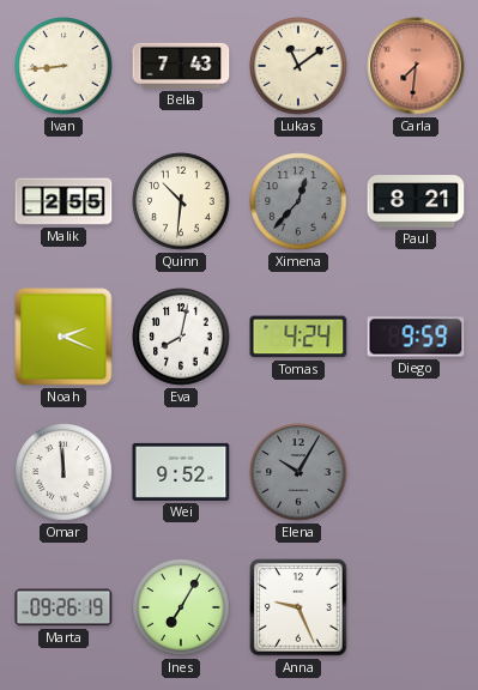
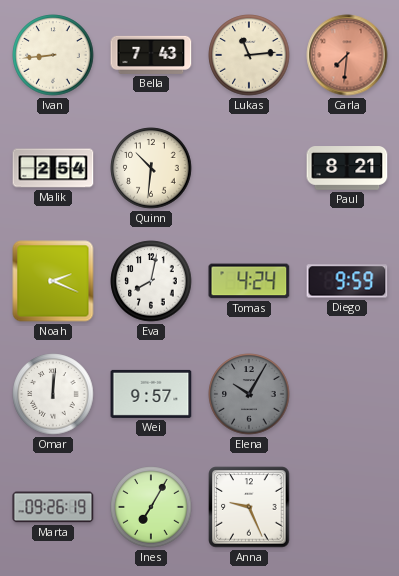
Lukas: 11:09 -> 11:14 (249, 55)
Malik: 2:55 -> 2:54 (53, 168)
Ximena: 12:37 -> none (298, 201)
Omar: 11:59 -> 12:01 (53, 394)
Wei: 9:52 -> 9:57 (151, 394)
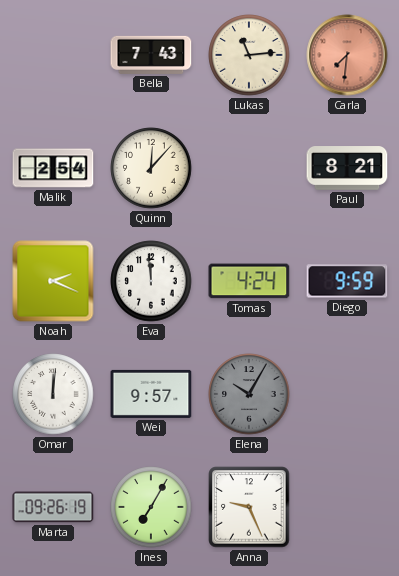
Ivan: 8:44 -> none (53, 55)
Quinn: 10:31 -> 12:07 (151, 168)
Eva: 8:02 -> 11:59 (151, 281)
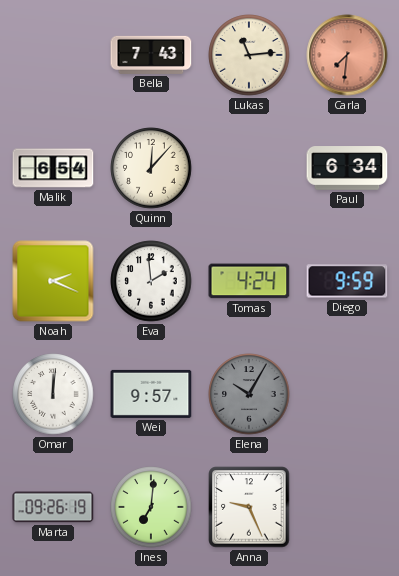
Malik: 2:54 -> 6:54 (53, 168)
Paul: 8:21 -> 6:34 (347, 168)
Eva: 11:59 -> 1:59 (151, 281)
Ines: 7:05 -> 7:01 (151, 507)
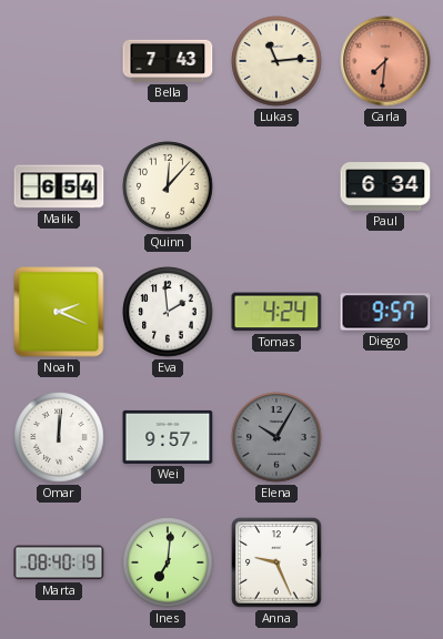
Diego: 9:59 -> 9:57 (385, 312)
Marta: 09:26 -> 08:40 (59, 562)
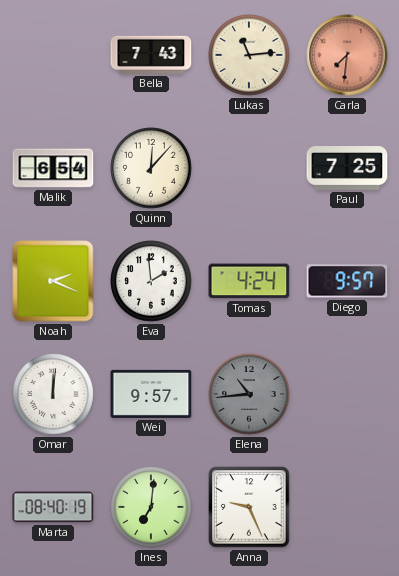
Paul: 6:34 -> 7:25 (347, 168)
Elena: 10:05 -> 10:44 (249, 394)
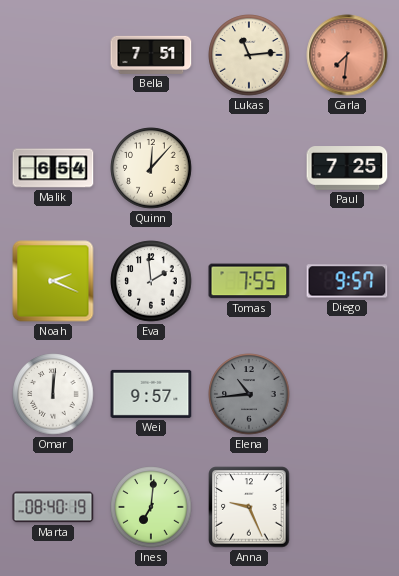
Bella: 7:43 -> 7:51 (151, 55)
Tomas: 4:24 -> 7:55 (249, 281)
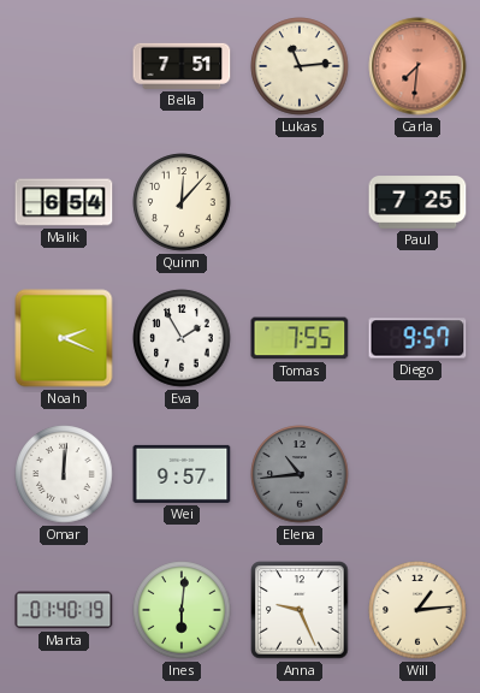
Eva: 1:59 -> 1:55 (182, 338)
Marta: 08:40 -> 01:40 (64, 610)
Ines: 7:01 -> 6:01 (182, 610)
Will: none -> 1:14 (417, 610)
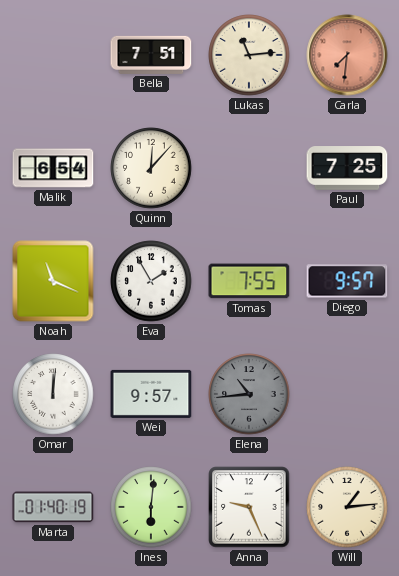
Noah: 2:19 -> 11:19 (53, 281)
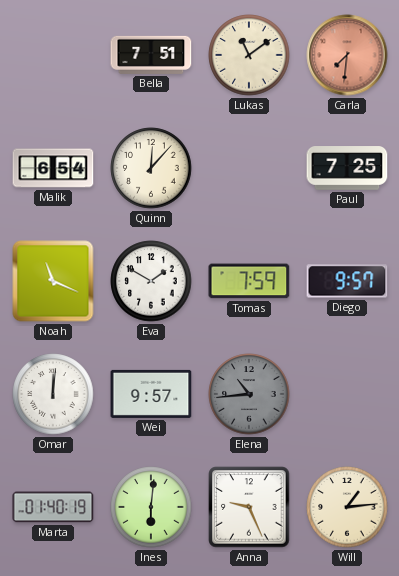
Lukas: 11:14 -> 11:09 (249, 55)
Eva: 1:55 -> 1:50 (151, 281)
Tomas: 7:55 -> 7:59 (249, 281)
